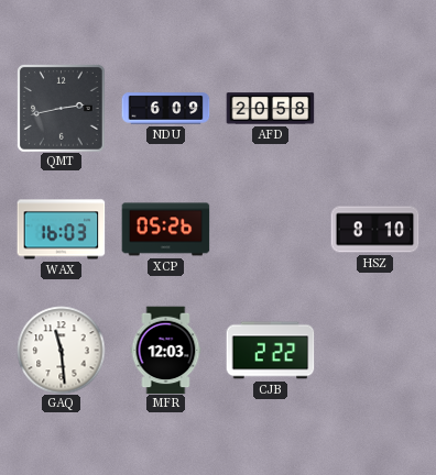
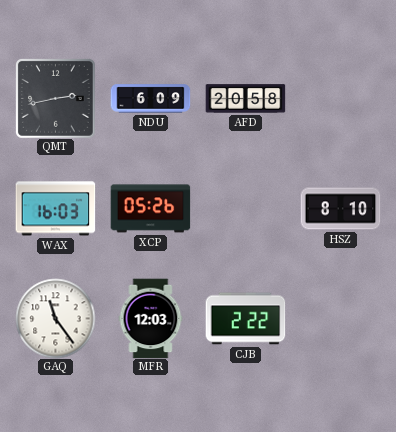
GAQ: 11:29 -> 11:24 (55, 318)
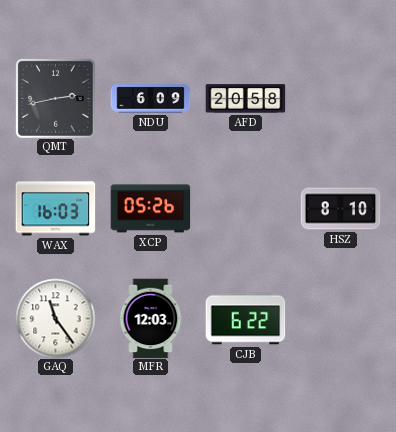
CJB: 2:22 -> 6:22 (245, 319)
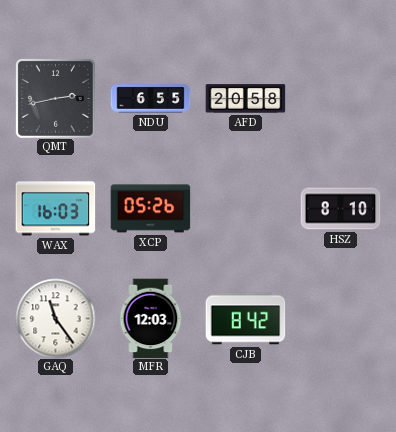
NDU: 6:09 -> 6:55 (150, 99)
CJB: 6:22 -> 8:42 (245, 319)
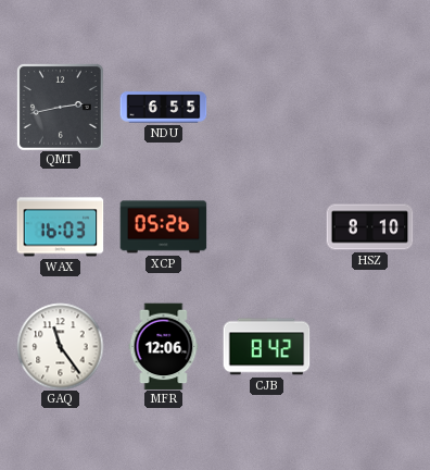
AFD: 20:58 -> none (245, 99)
MFR: 12:03 -> 12:06 (164, 346)
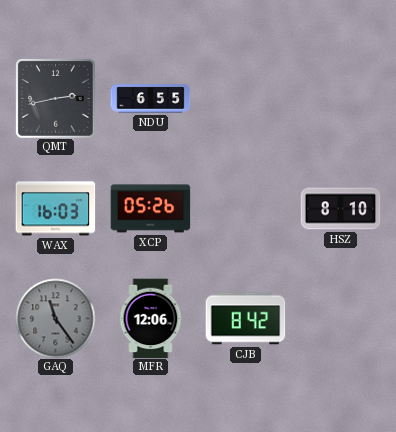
GAQ dial: white -> grey (55, 318)
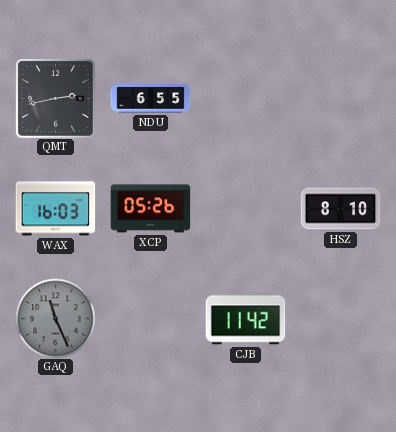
GAQ: 11:24 -> 11:26 (55, 318)
MFR: 12:06 -> none (151, 318)
CJB: 8:42 -> 11:42 (245, 319)
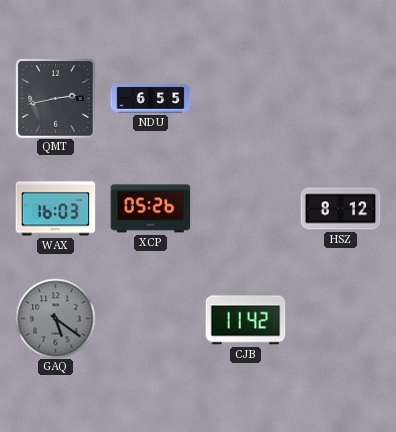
HSZ: 8:10 -> 8:12 (340, 209)
GAQ: 11:26 -> 5:21 (55, 318)
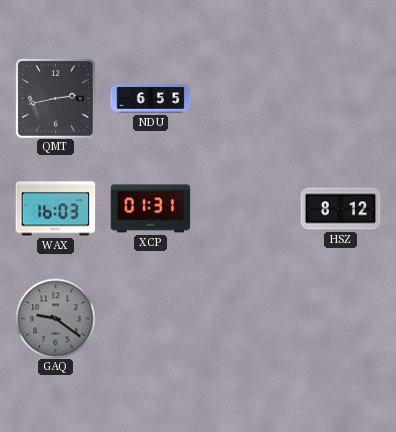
XCP: 05:26 -> 01:31 (150, 209)
GAQ: 5:21 -> 9:21 (55, 318)
CJB: 11:42 -> none (245, 319)
